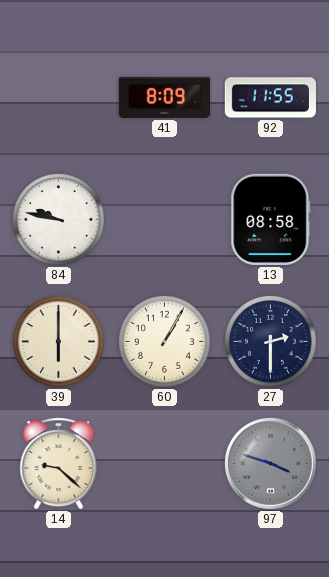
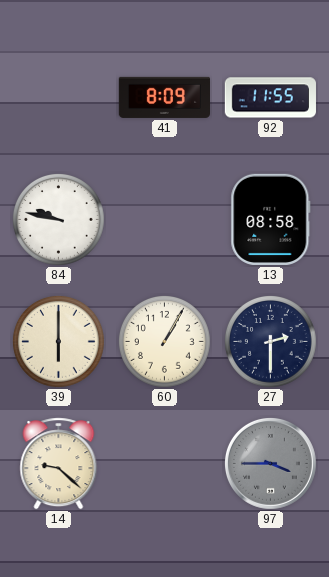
97: 3:48 -> 3:45 (270, 463)
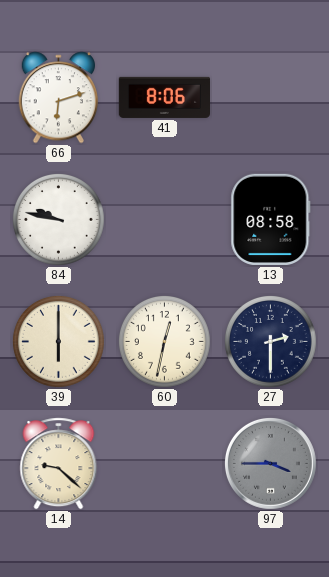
66: none -> 6:12 (58, 98)
41: 8:09 -> 8:06 (164, 97)
92: 11:55 -> none (270, 98)
60: 1:05 -> 12:32 (165, 342)
